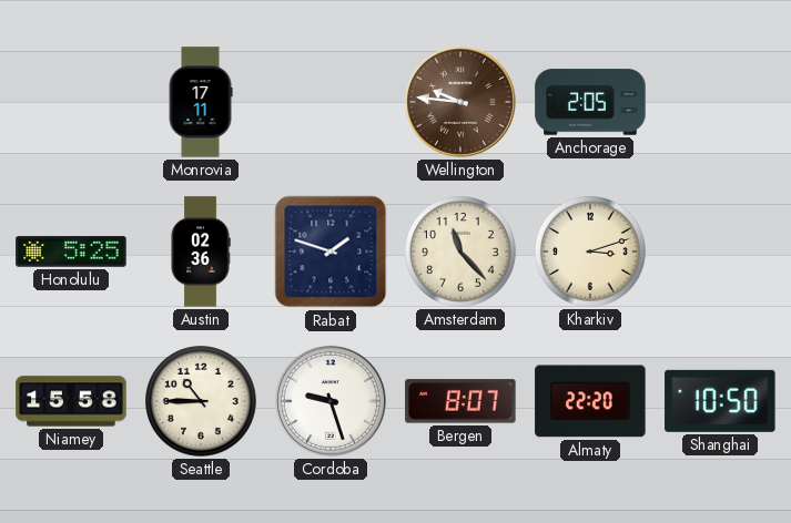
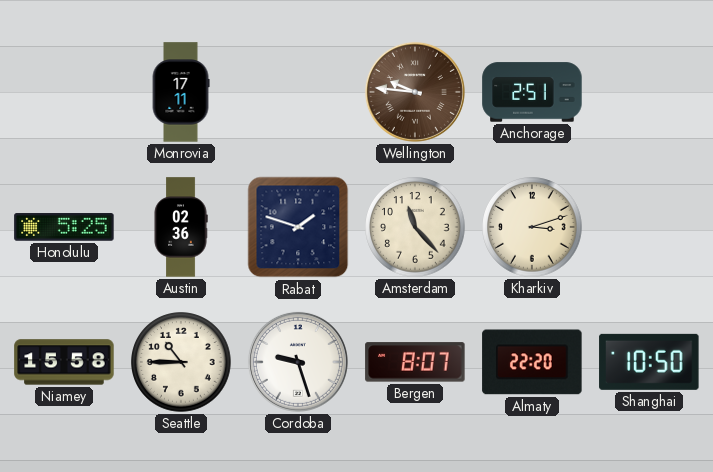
Anchorage: 2:05 -> 2:51 (532, 92)
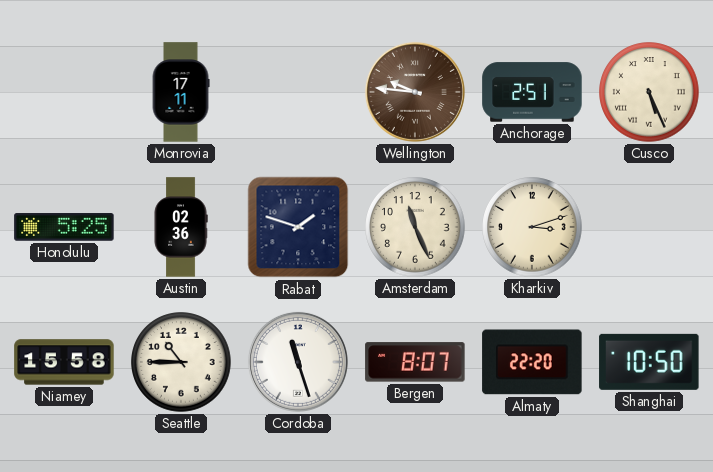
Cusco: none -> 5:26 (649, 92)
Amsterdam: 11:23 -> 11:26 (415, 227)
Cordoba: 9:27 -> 11:27 (298, 362)
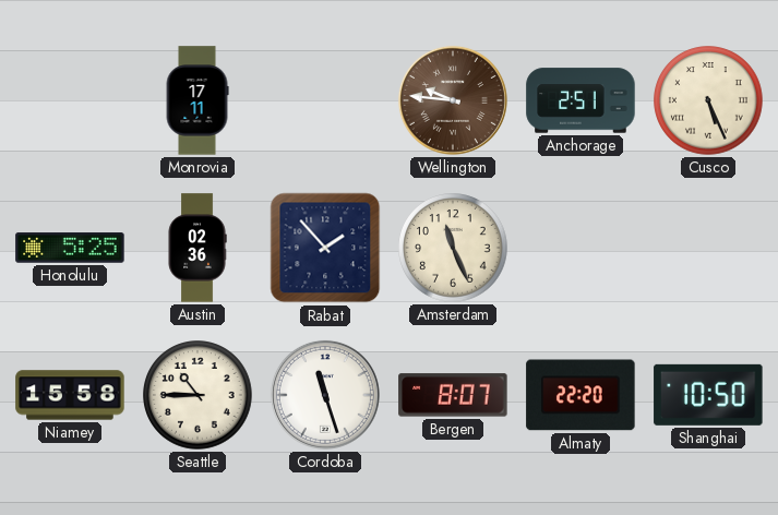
Rabat: 1:48 -> 1:53 (325, 248)
Kharkiv: 3:12 -> none (532, 227)
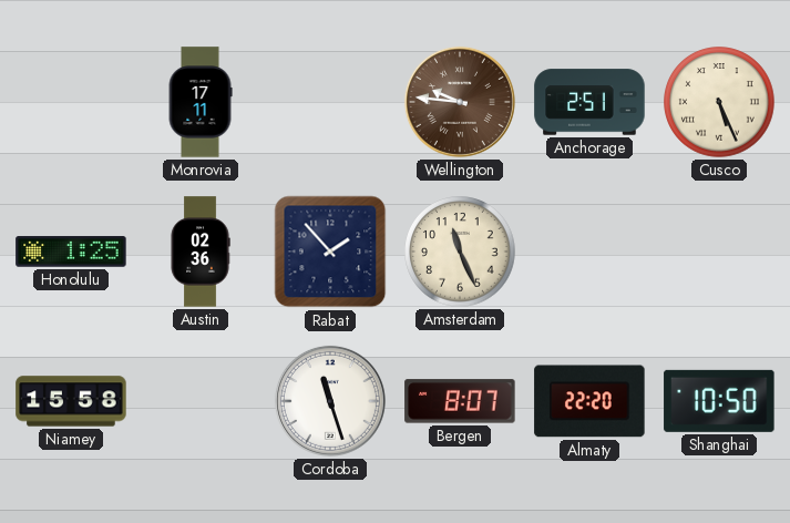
Honolulu: 5:25 -> 1:25 (71, 252)
Seattle: 10:45 -> none (198, 395)
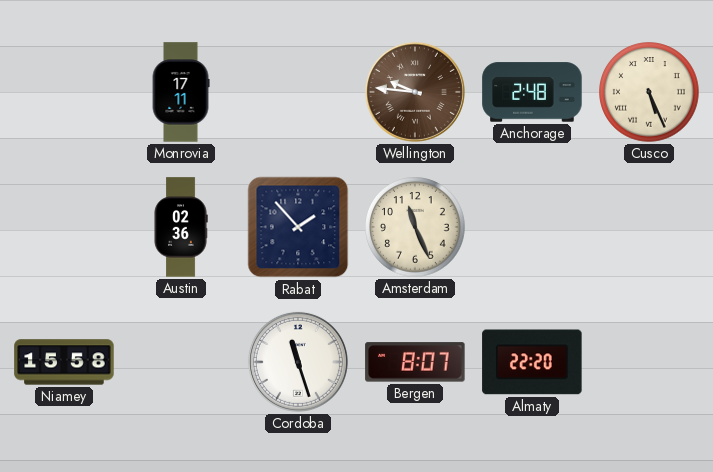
Anchorage: 2:51 -> 2:48 (532, 92)
Honolulu: 1:25 -> none (71, 252)
Shanghai: 10:50 -> none (719, 401)
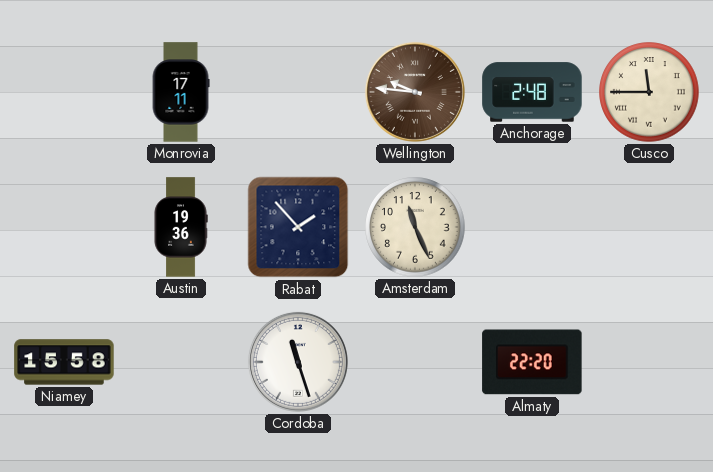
Cusco: 5:26 -> 11:45 (649, 92)
Austin: 02:36 -> 19:36 (181, 227)
Bergen: 8:07 -> none (415, 362)
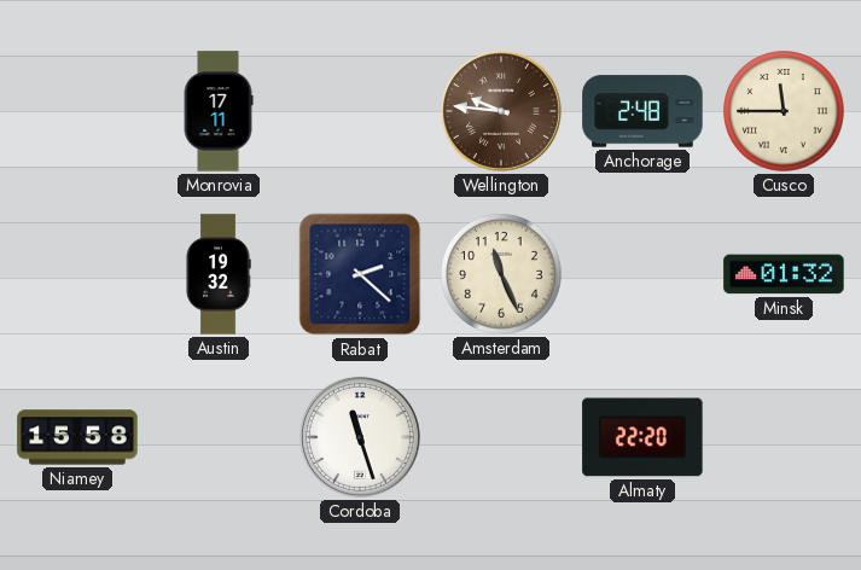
Austin: 19:36 -> 19:32 (219, 274)
Rabat: 1:53 -> 2:22 (360, 274)
Minsk: none -> 01:32 (784, 274)
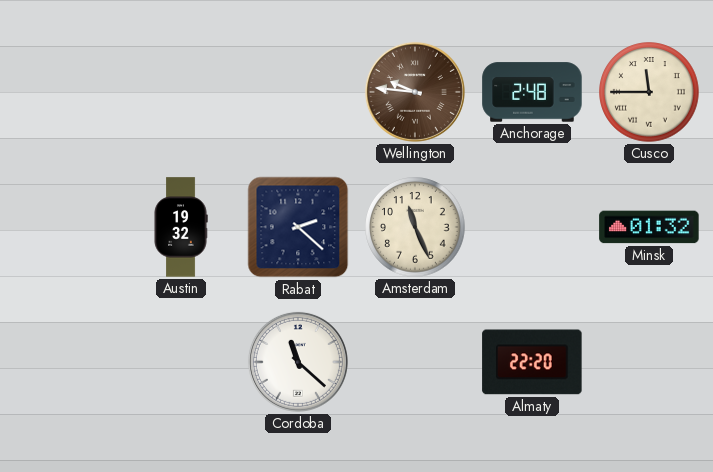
Monrovia: 17:11 -> none (219, 111)
Niamey: 15:58 -> none (77, 437)
Cordoba: 11:27 -> 11:22 (298, 362)
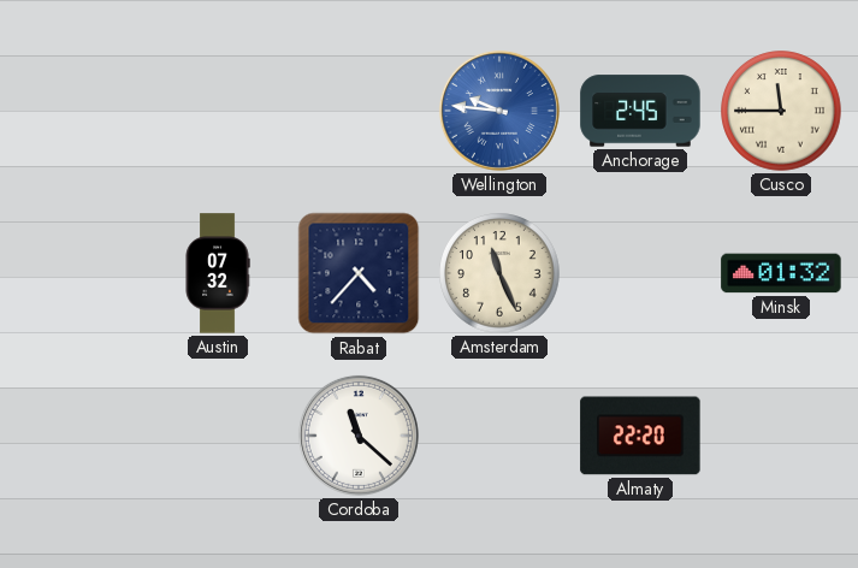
Wellington dial: brown -> blue (499, 111)
Anchorage: 2:48 -> 2:45 (640, 111)
Austin: 19:32 -> 07:32 (218, 273)
Rabat: 2:22 -> 4:37 (359, 273)
